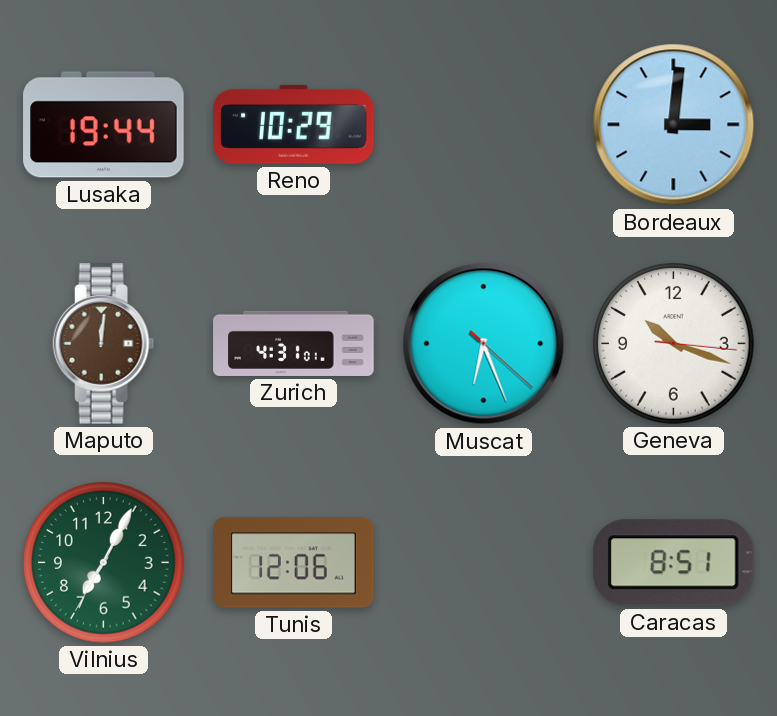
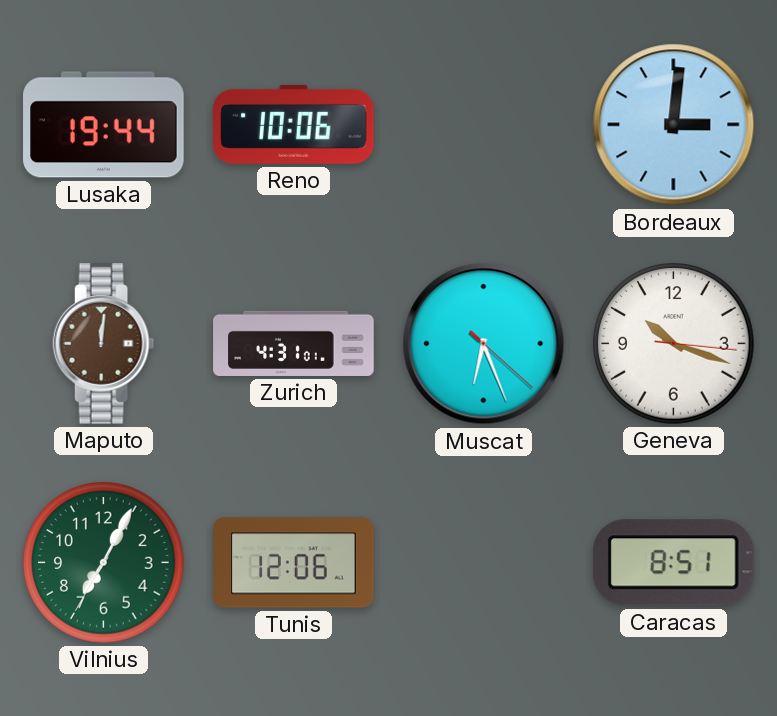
Reno: 10:29 -> 10:06 (294, 124)
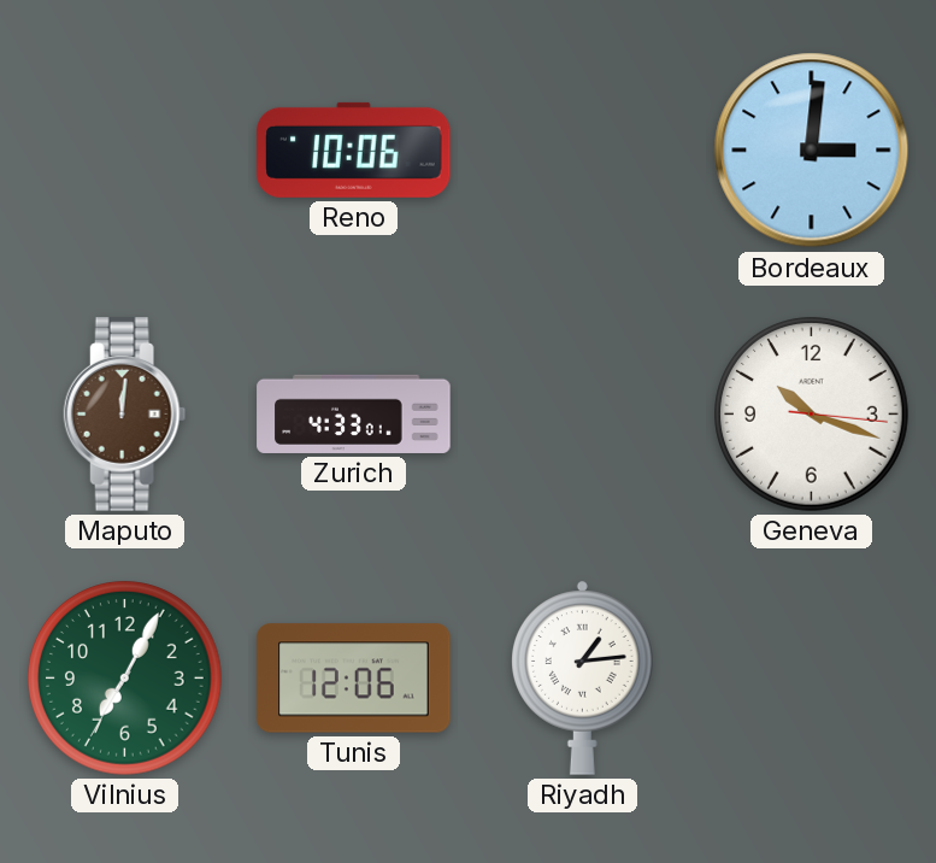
Lusaka: 19:44 -> none (104, 125)
Zurich: 4:31 -> 4:33 (354, 413)
Muscat: 6:26 -> none (484, 344)
Riyadh: none -> 1:14 (583, 677)
Caracas: 8:51 -> none (673, 563)
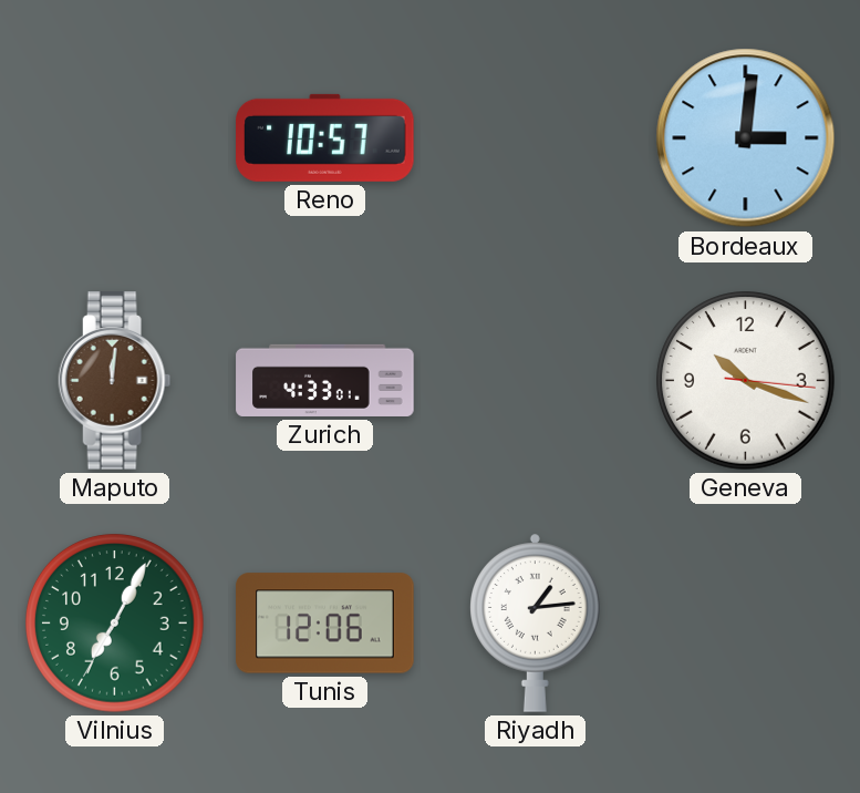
Reno: 10:06 -> 10:57 (325, 137)
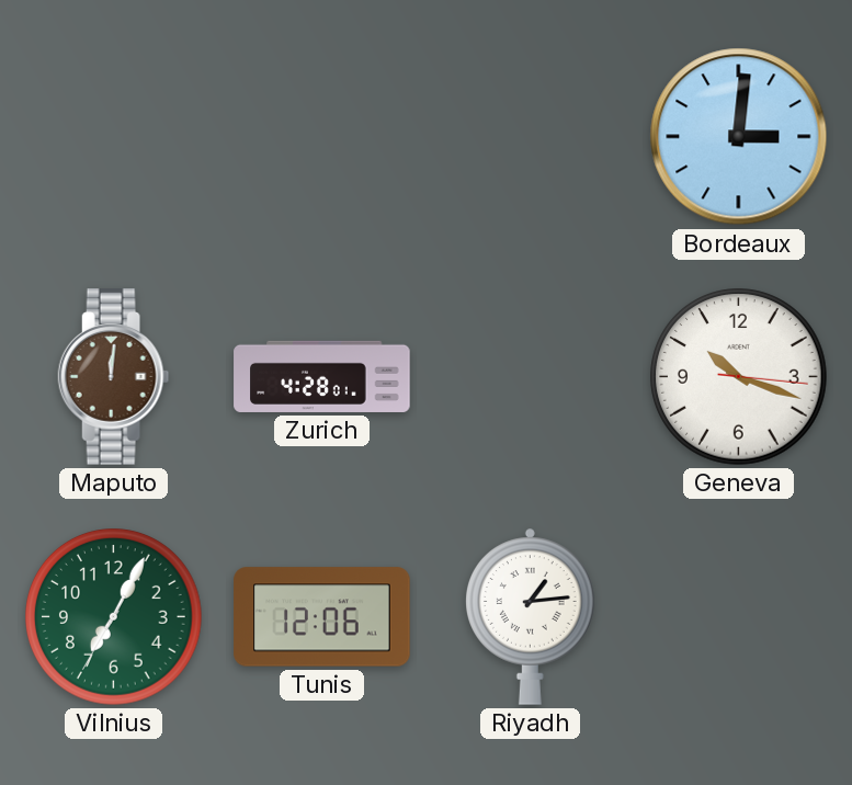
Reno: 10:57 -> none (325, 137)
Zurich: 4:33 -> 4:28 (322, 376)
